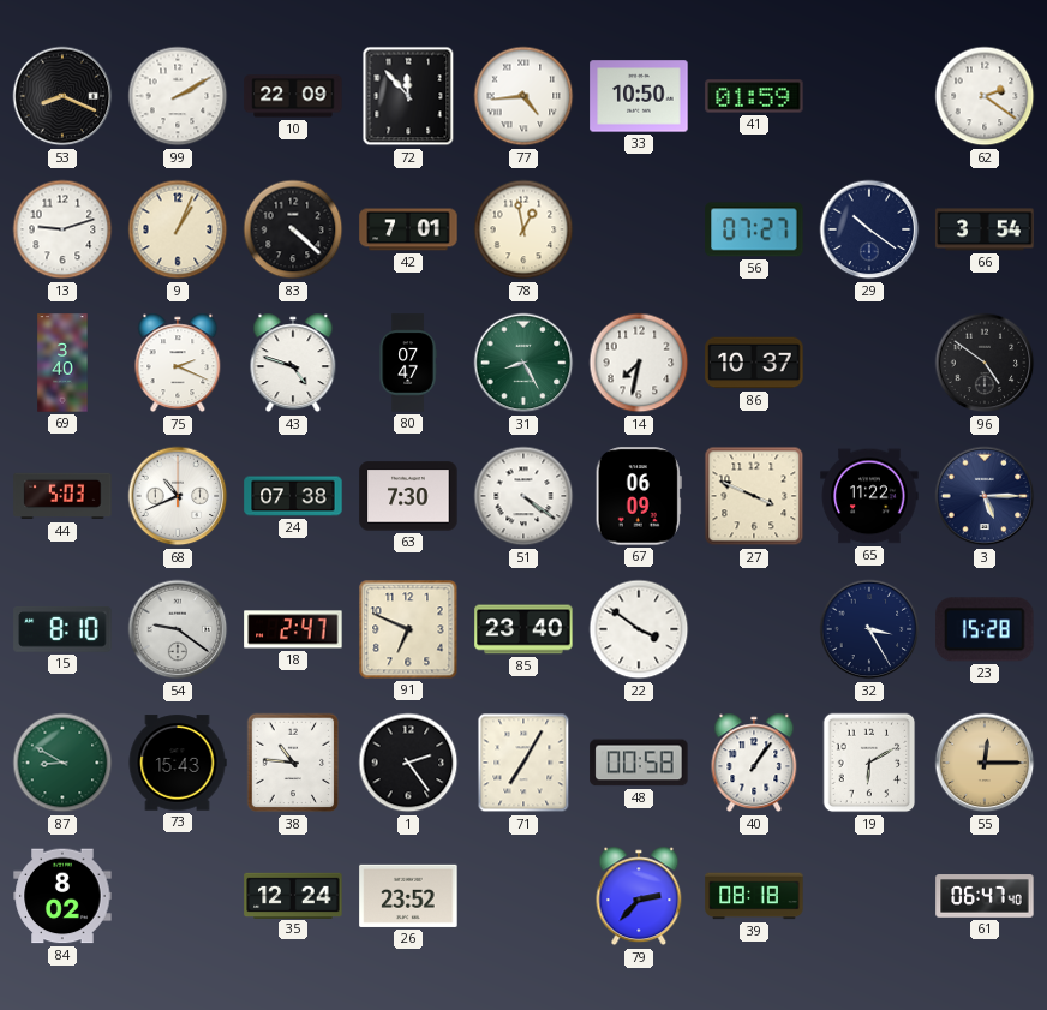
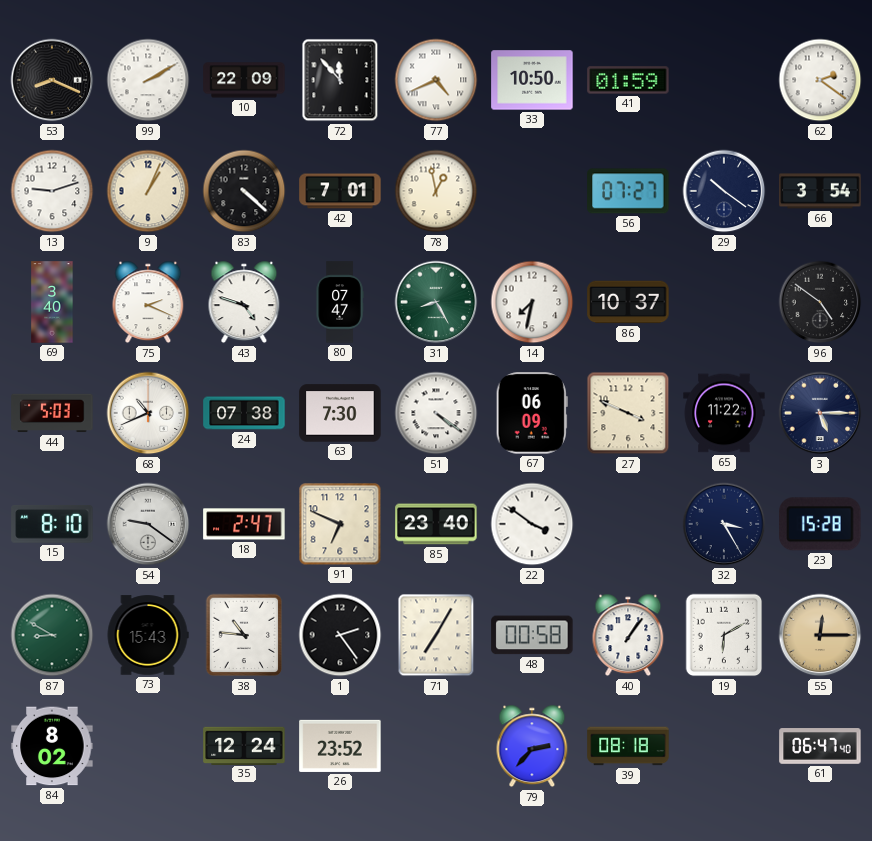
77: 4:44 -> 4:41 (436, 80)
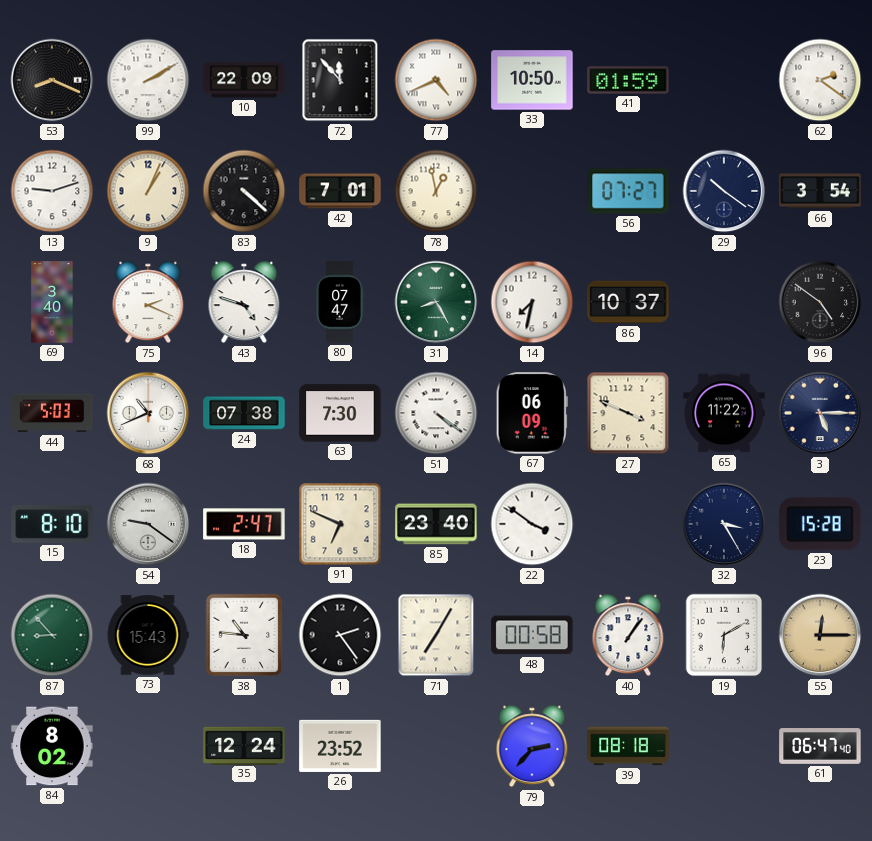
87: 8:50 -> 8:53 (52, 635)
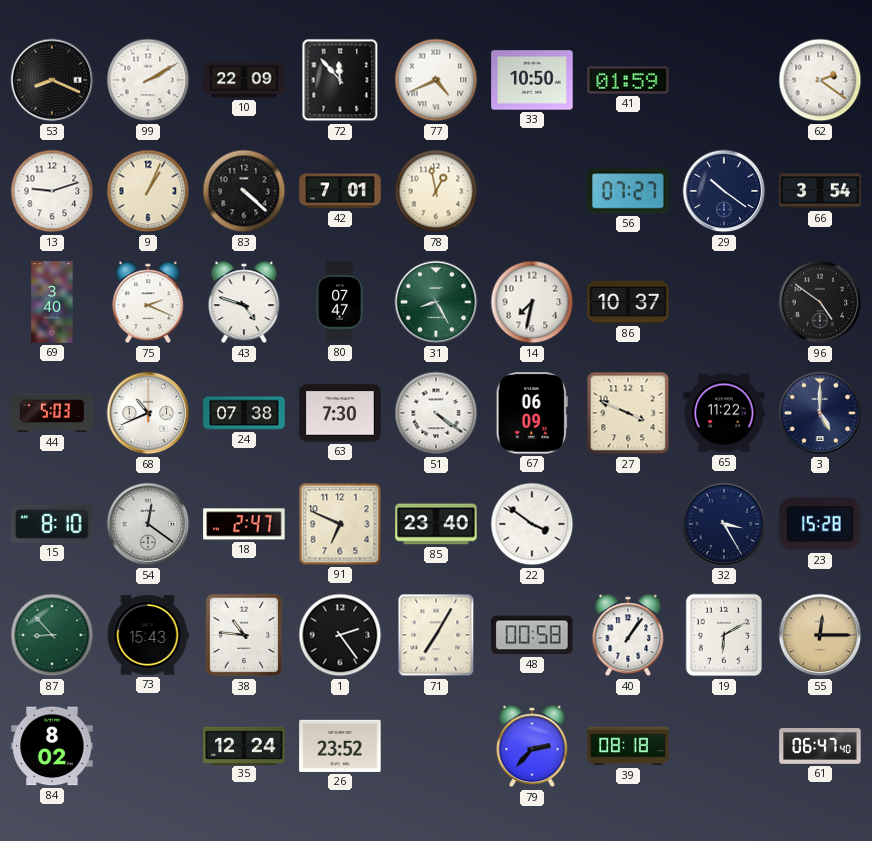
3: 5:15 -> 5:00 (820, 413)
54: 9:21 -> 12:21 (148, 524)
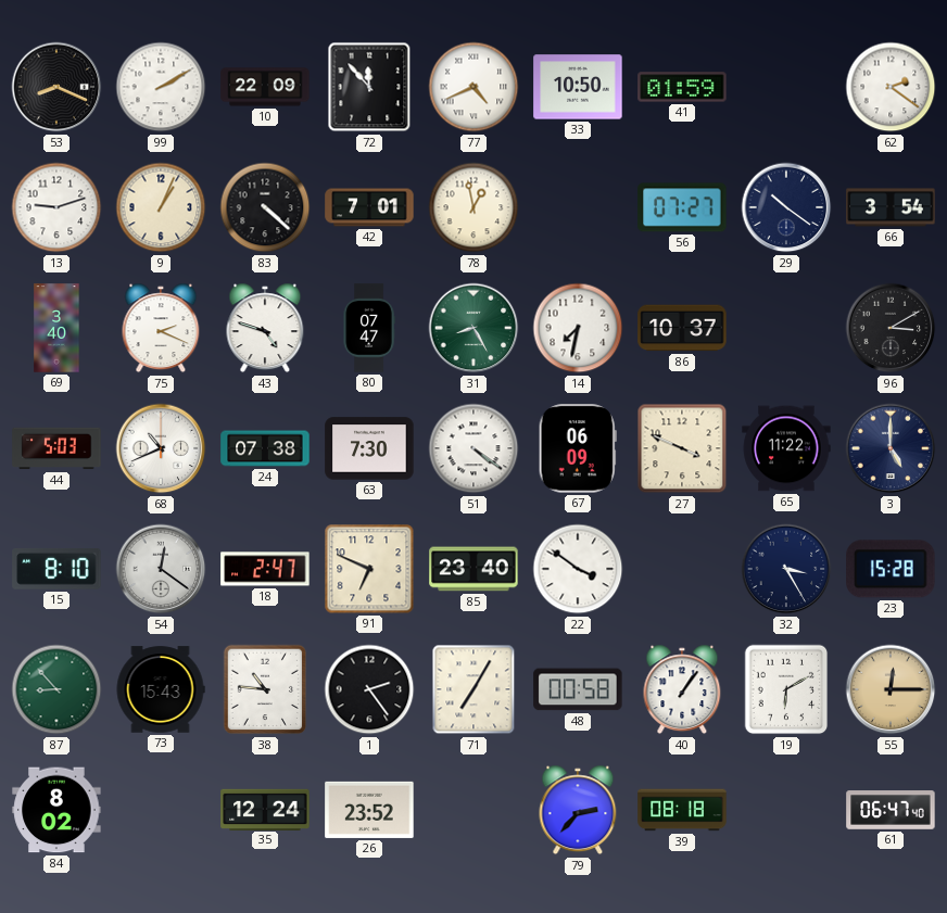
96: 4:51 -> 3:10 (891, 328)
